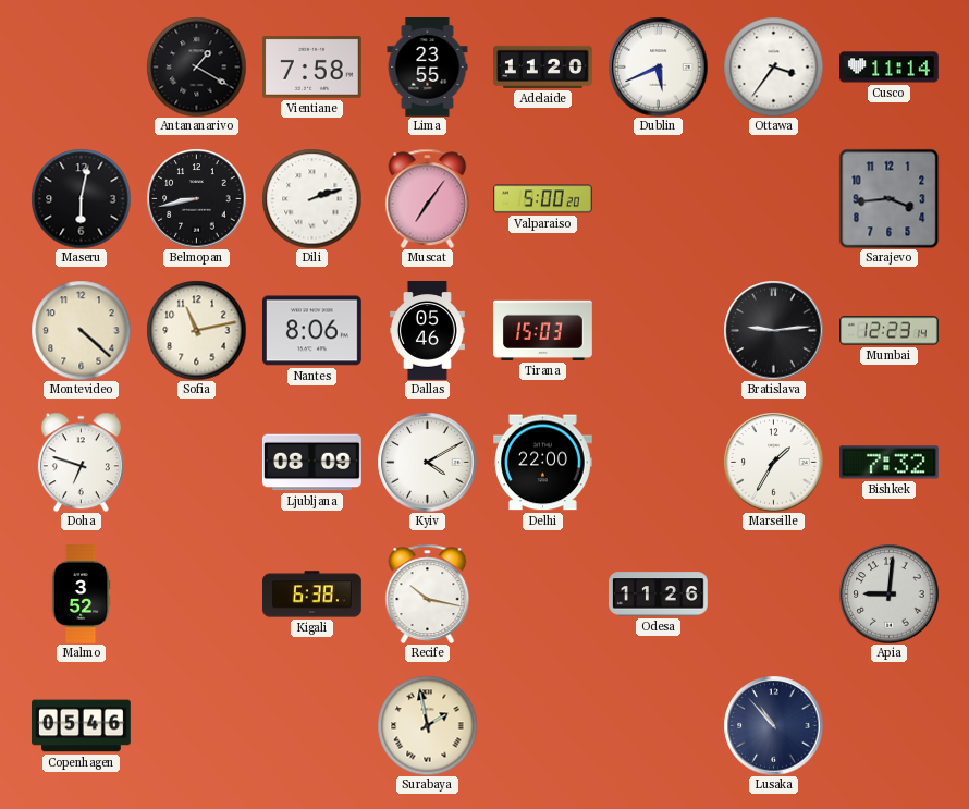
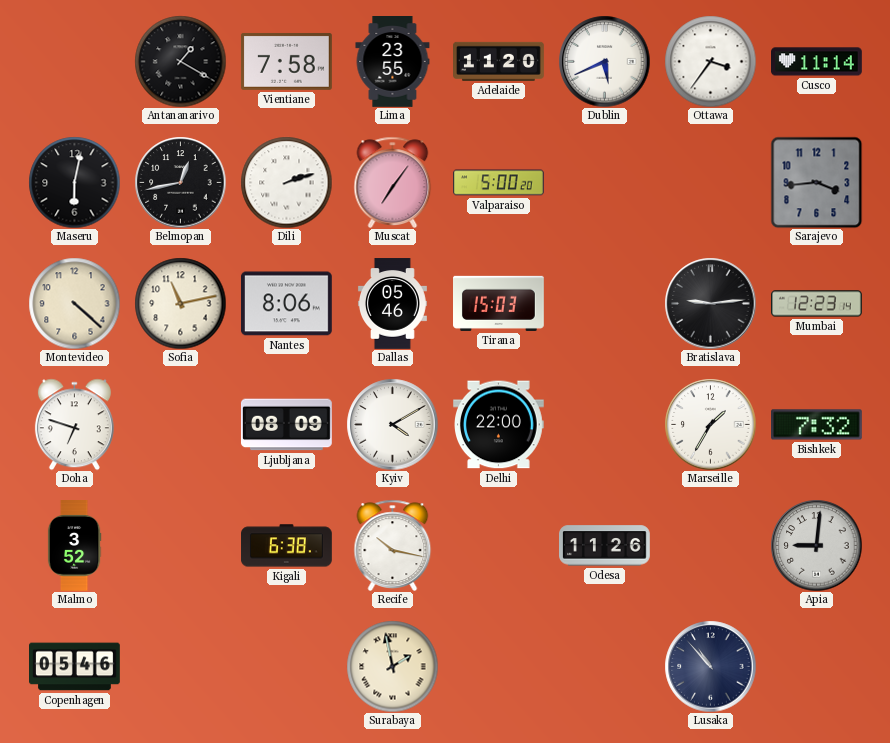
Belmopan: 8:43 -> 12:43 (180, 182)
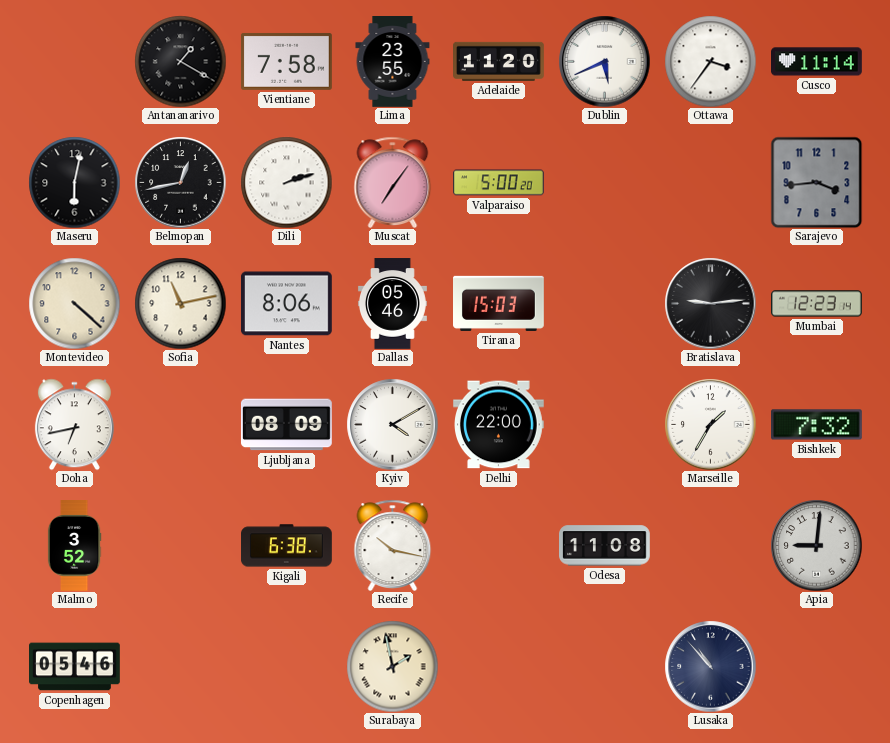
Doha: 6:48 -> 6:43 (74, 424)
Odesa: 11:26 -> 11:08 (605, 546)
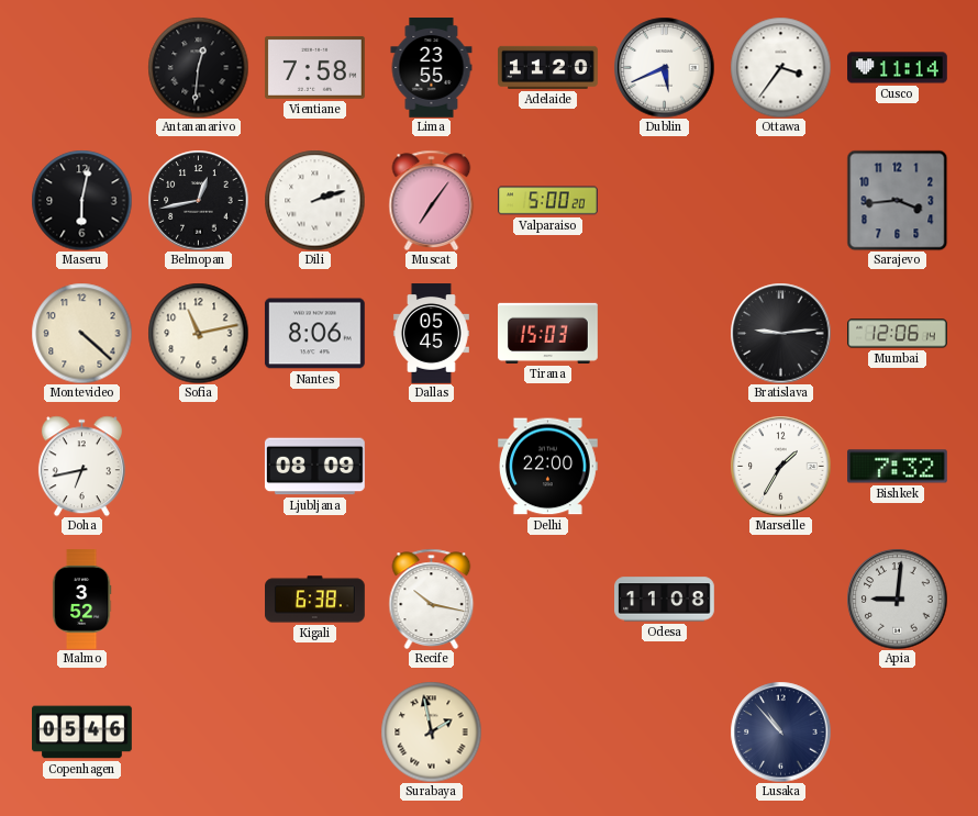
Antananarivo: 1:20 -> 12:31 (198, 67)
Dallas: 05:46 -> 05:45 (431, 334)
Mumbai: 12:23 -> 12:06 (898, 334)
Kyiv: 4:10 -> none (392, 424)
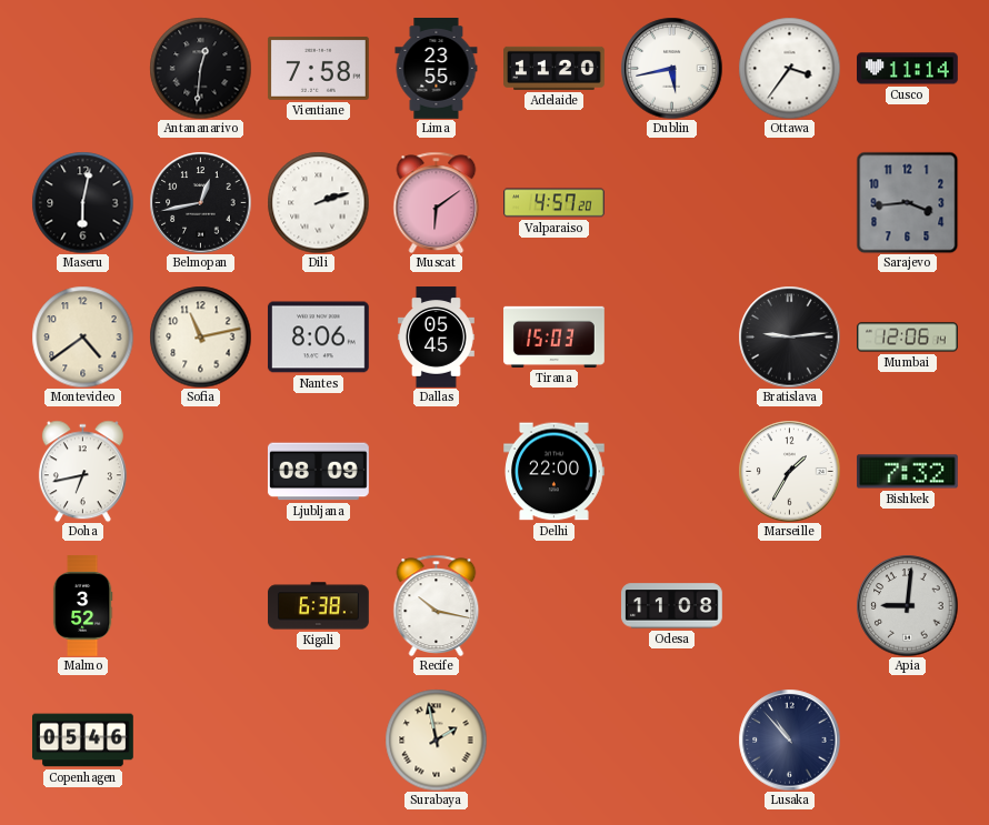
Dublin: 5:41 -> 5:43 (671, 68)
Muscat: 7:06 -> 6:09 (437, 202)
Valparaiso: 5:00 -> 4:57 (555, 203)
Montevideo: 4:22 -> 4:39 (82, 336)
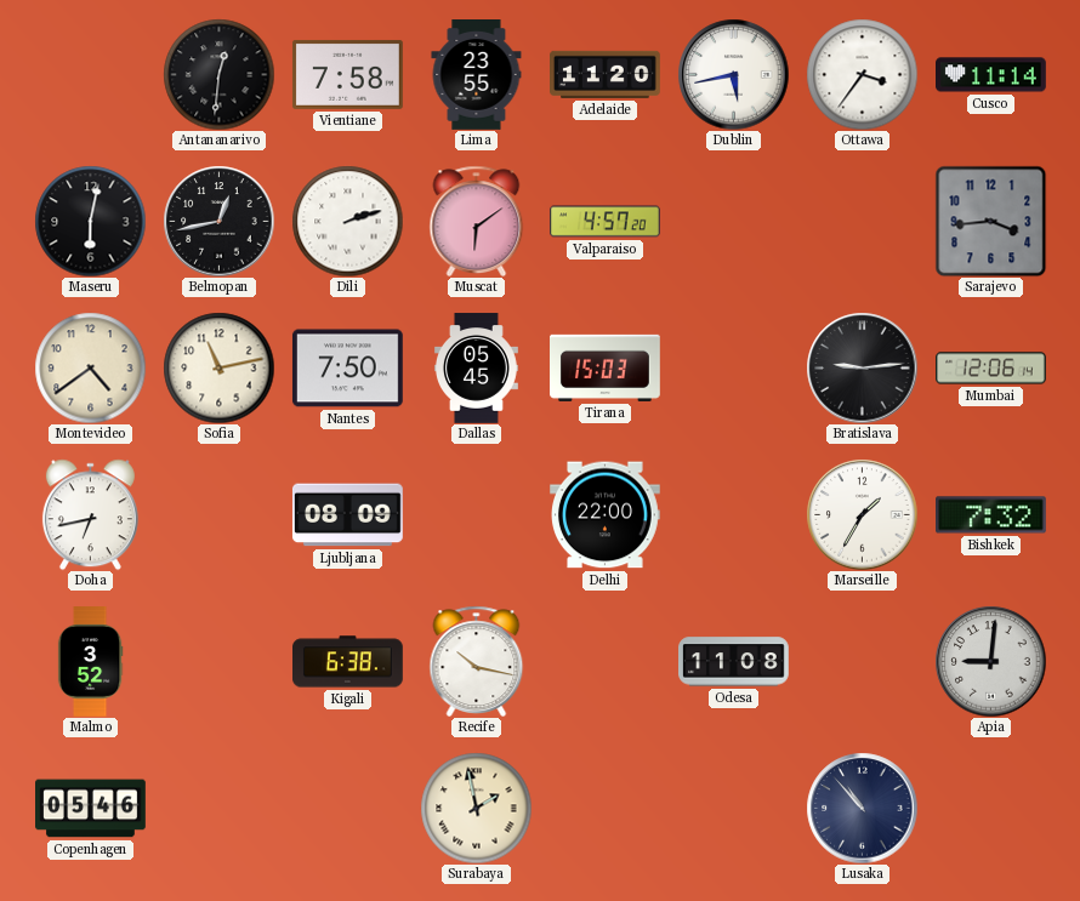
Nantes: 8:06 -> 7:50 (347, 369)
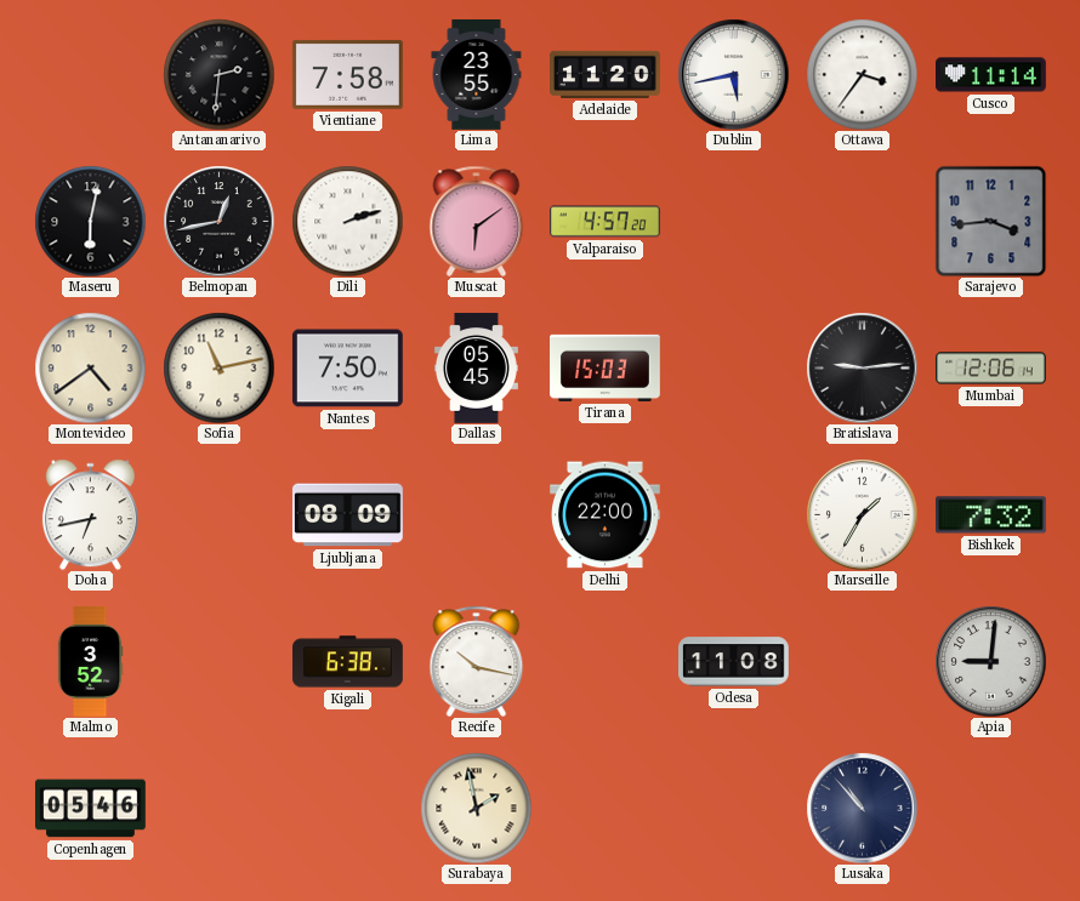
Antananarivo: 12:31 -> 2:31 (218, 74)
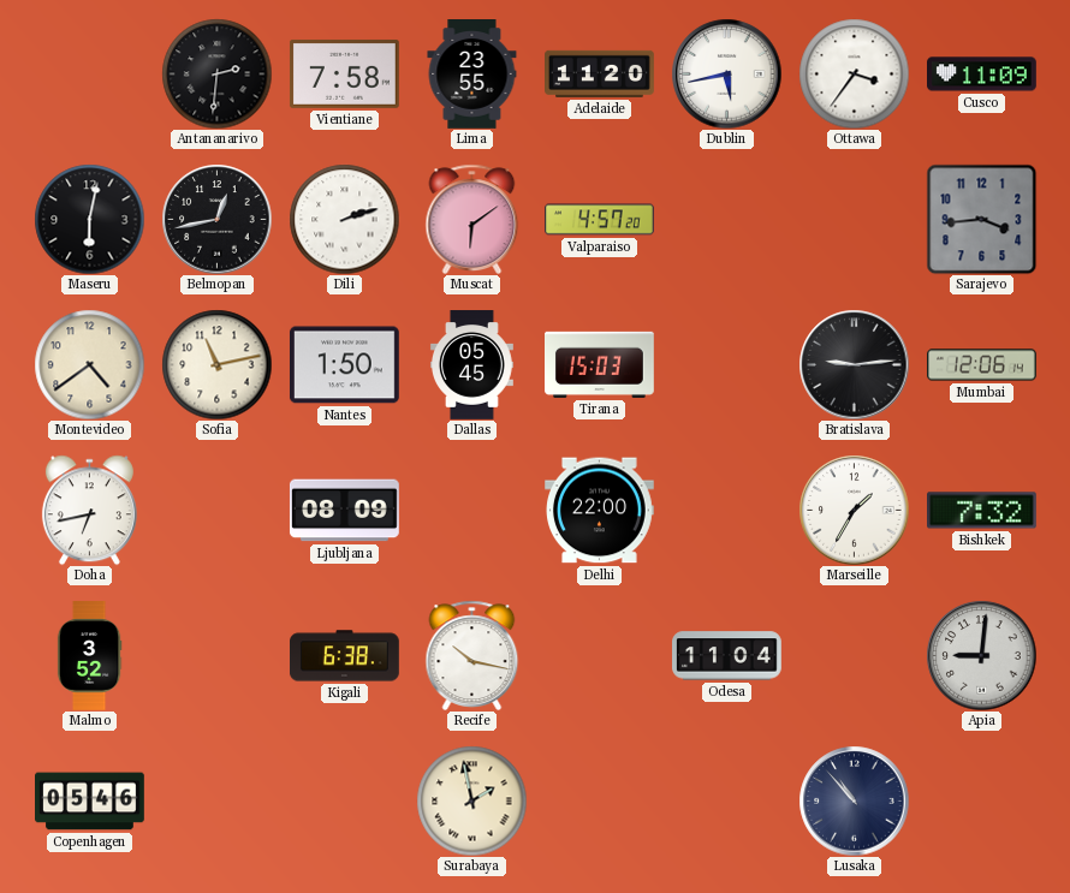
Cusco: 11:14 -> 11:09 (982, 75)
Nantes: 7:50 -> 1:50 (344, 365)
Odesa: 11:08 -> 11:04 (727, 656)
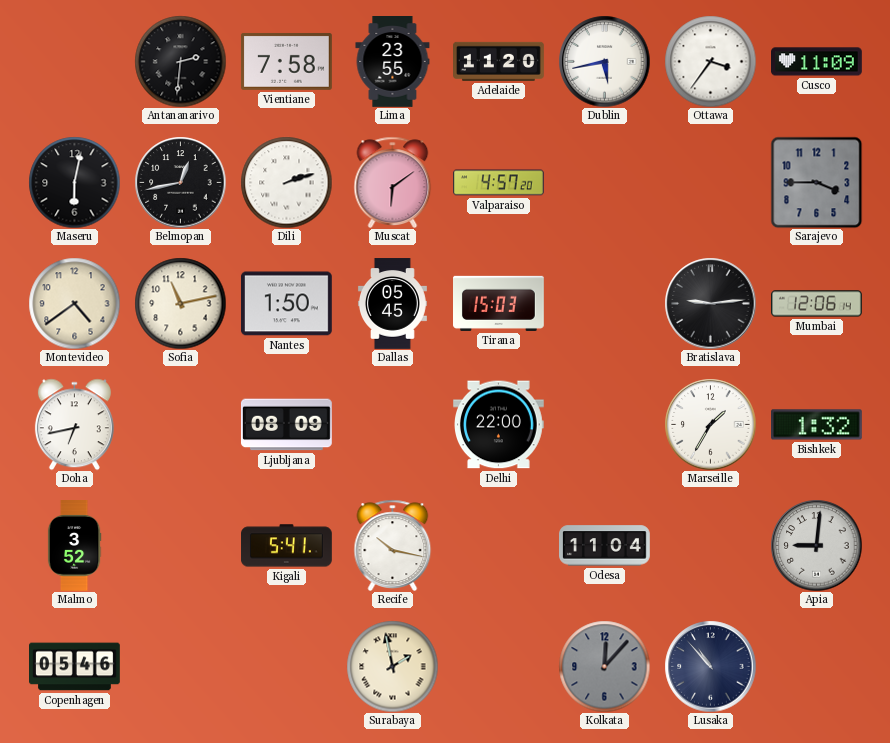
Sarajevo: 3:44 -> 3:45 (816, 182)
Bishkek: 7:32 -> 1:32 (817, 425)
Kigali: 6:38 -> 5:41 (287, 546)
Kolkata: none -> 12:07 (604, 666)
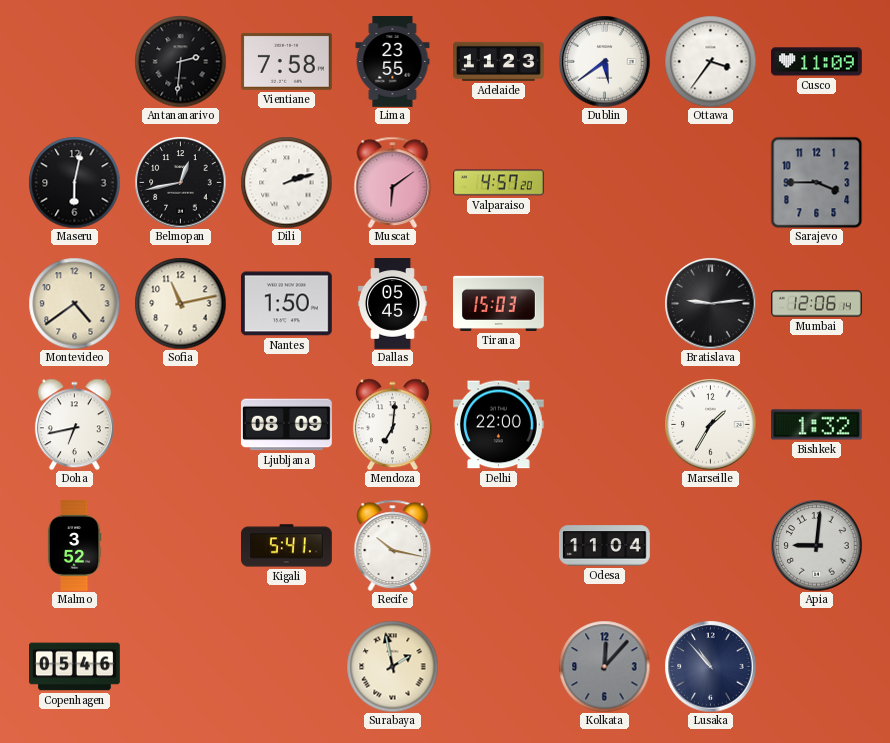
Adelaide: 11:20 -> 11:23 (499, 61)
Dublin: 5:43 -> 5:39 (604, 61)
Mendoza: none -> 7:01 (392, 424)
